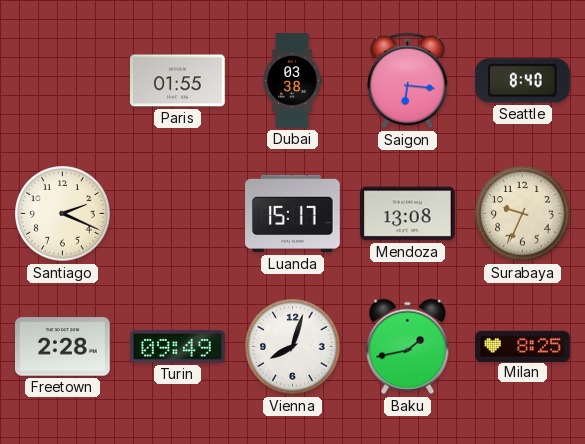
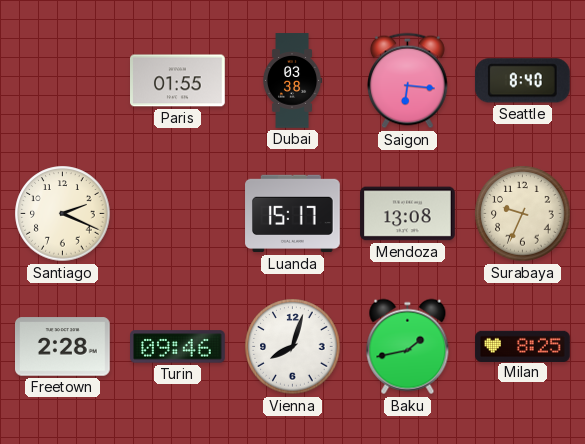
Turin: 09:49 -> 09:46 (178, 347)
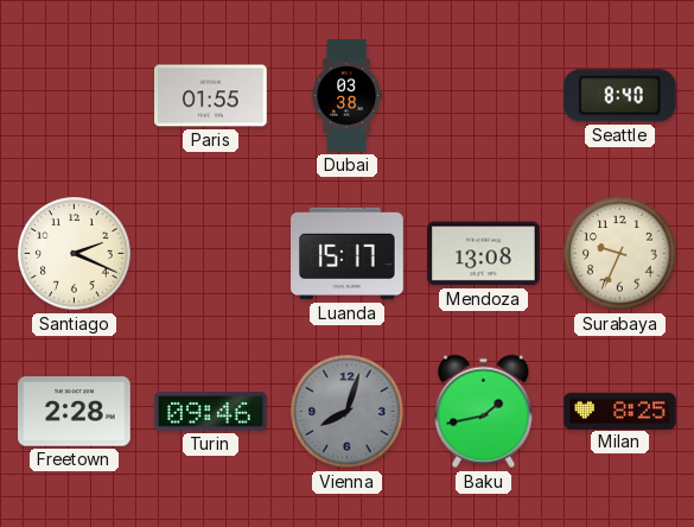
Saigon: 6:16 -> none (408, 81)
Vienna dial: white -> grey (348, 412)
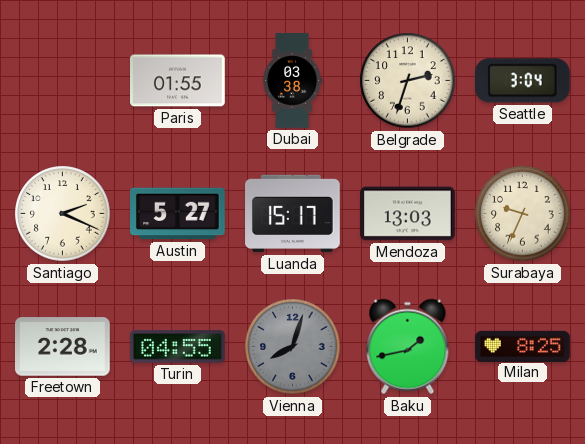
Belgrade: none -> 2:33 (408, 81)
Seattle: 8:40 -> 3:04 (522, 81)
Austin: none -> 5:27 (178, 214)
Mendoza: 13:08 -> 13:03 (408, 214)
Turin: 09:46 -> 04:55 (178, 347)
